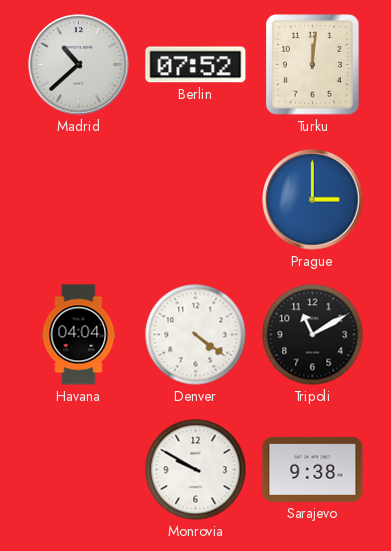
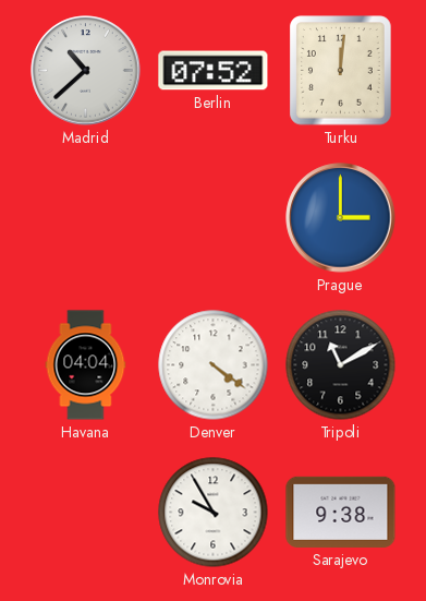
Monrovia: 9:50 -> 9:55 (214, 513)
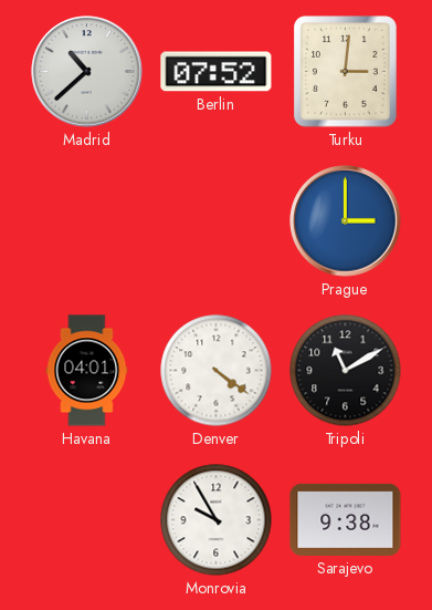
Turku: 12:01 -> 3:01 (346, 72)
Havana: 04:04 -> 04:01 (87, 371)
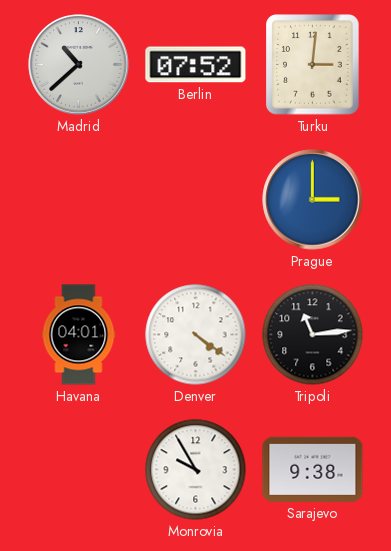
Tripoli: 11:10 -> 11:14 (313, 335)
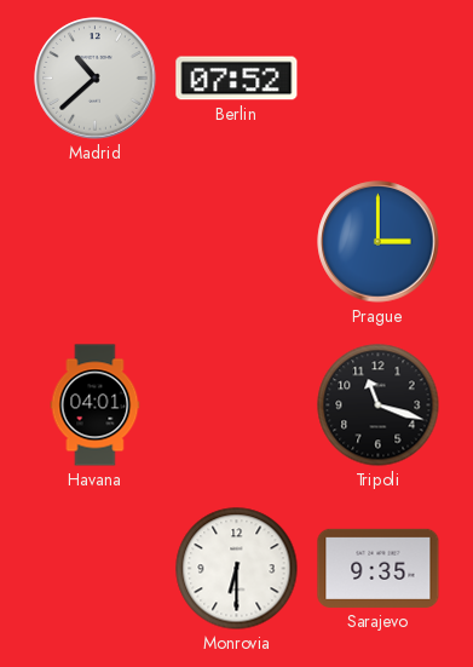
Turku: 3:01 -> none (313, 65)
Denver: 4:21 -> none (196, 335)
Tripoli: 11:14 -> 11:18 (379, 406)
Monrovia: 9:55 -> 6:30 (237, 569)
Sarajevo: 9:38 -> 9:35 (379, 568)
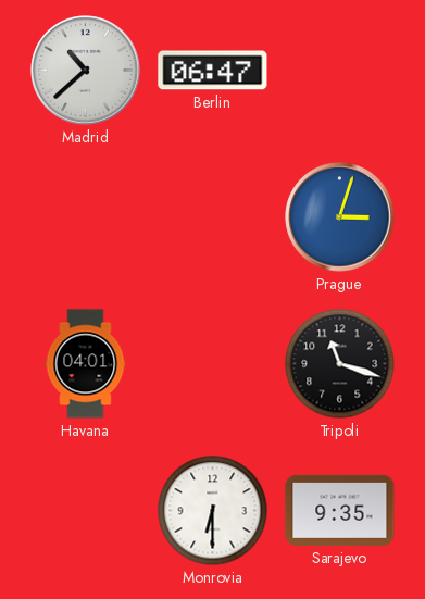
Berlin: 07:52 -> 06:47 (213, 71)
Prague: 3:00 -> 3:03 (340, 217)
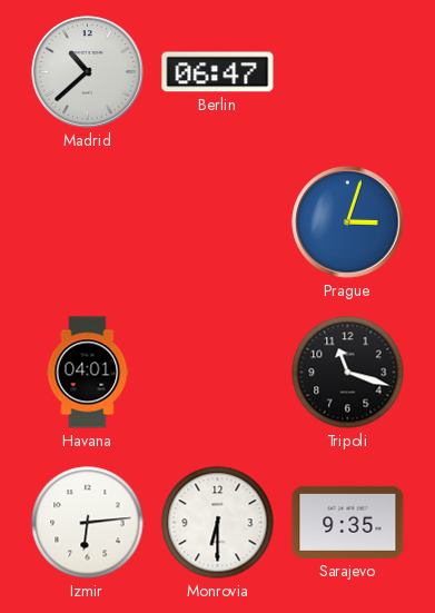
Izmir: none -> 6:14 (88, 523)
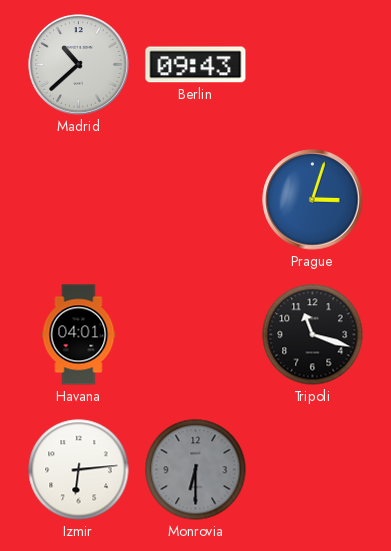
Berlin: 06:47 -> 09:43 (196, 65)
Monrovia dial: white -> grey (196, 470)
Sarajevo: 9:35 -> none (348, 522)
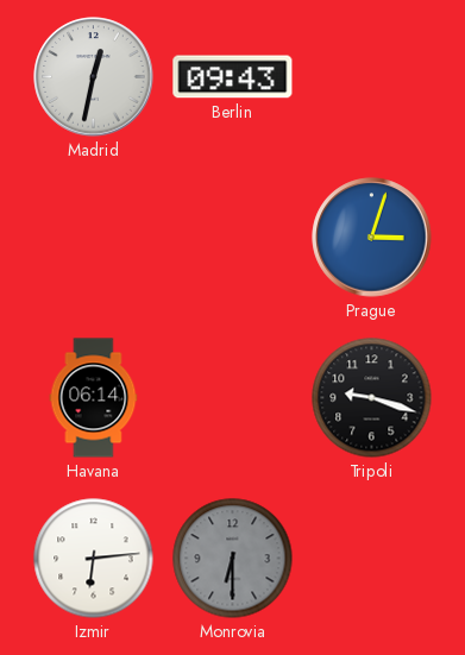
Madrid: 10:38 -> 12:32 (94, 77)
Havana: 04:01 -> 06:14 (94, 398)
Tripoli: 11:18 -> 9:18 (372, 398)
